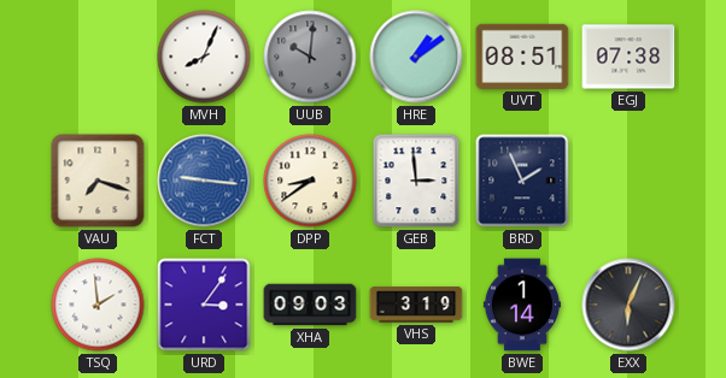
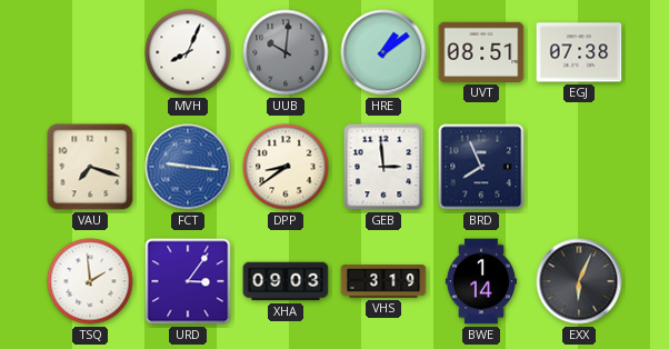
BRD: 1:56 -> 7:56 (481, 167)
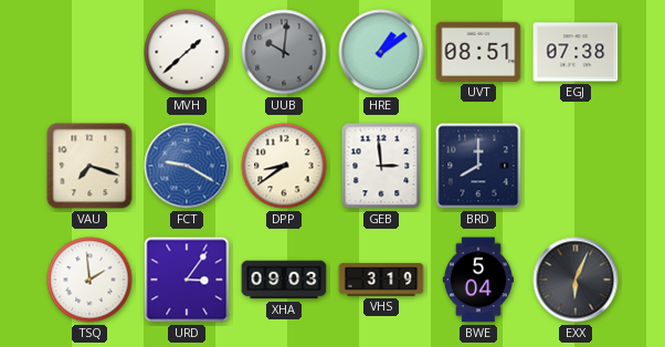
MVH: 8:04 -> 1:38 (187, 52)
FCT: 9:16 -> 9:20 (187, 166)
BRD: 7:56 -> 8:00 (478, 166)
BWE: 1:14 -> 5:04 (478, 280)
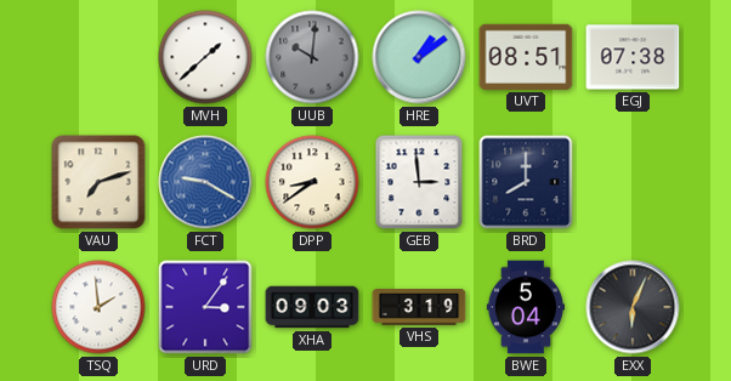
VAU: 7:18 -> 7:12 (98, 182)
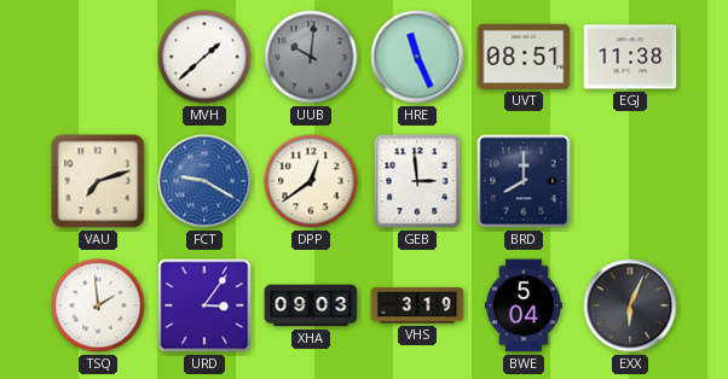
HRE: 1:09 -> 11:26 (417, 57)
EGJ: 07:38 -> 11:38 (630, 57)
DPP: 8:39 -> 12:39 (311, 181)
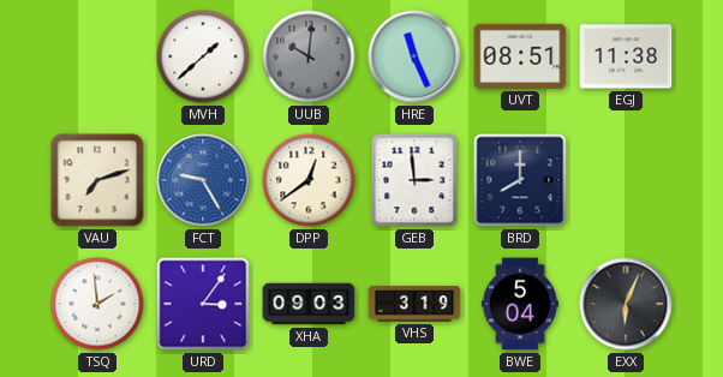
FCT: 9:20 -> 9:25 (203, 180)
